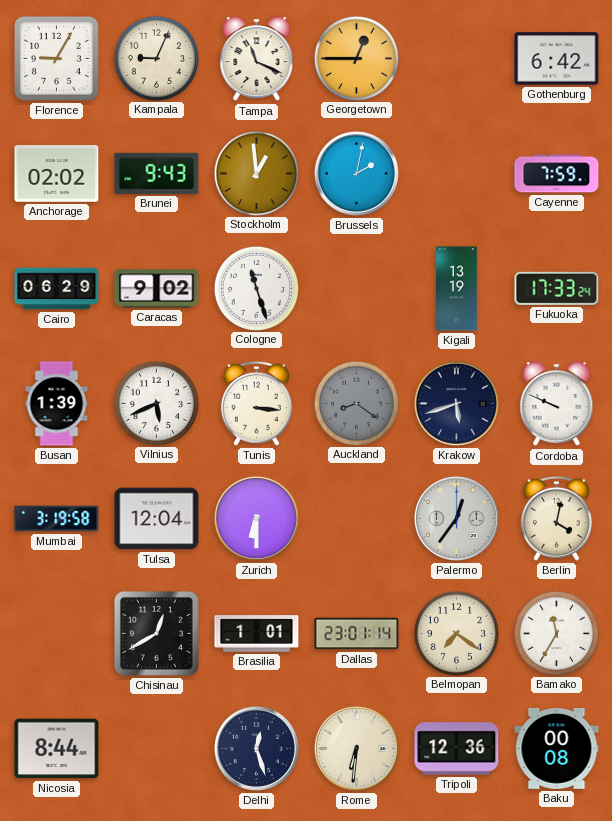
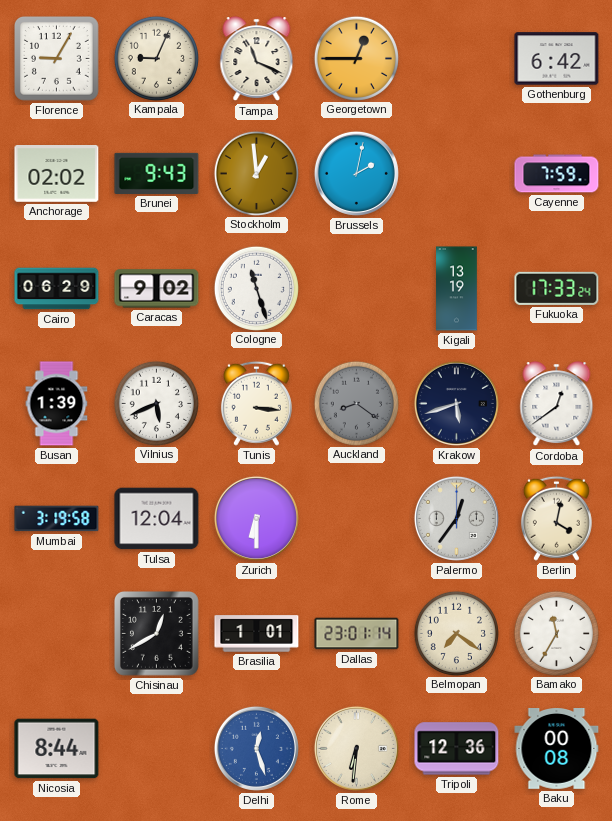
Cordoba: 9:49 -> 12:39 (557, 404)
Delhi dial: navy -> blue (256, 748)
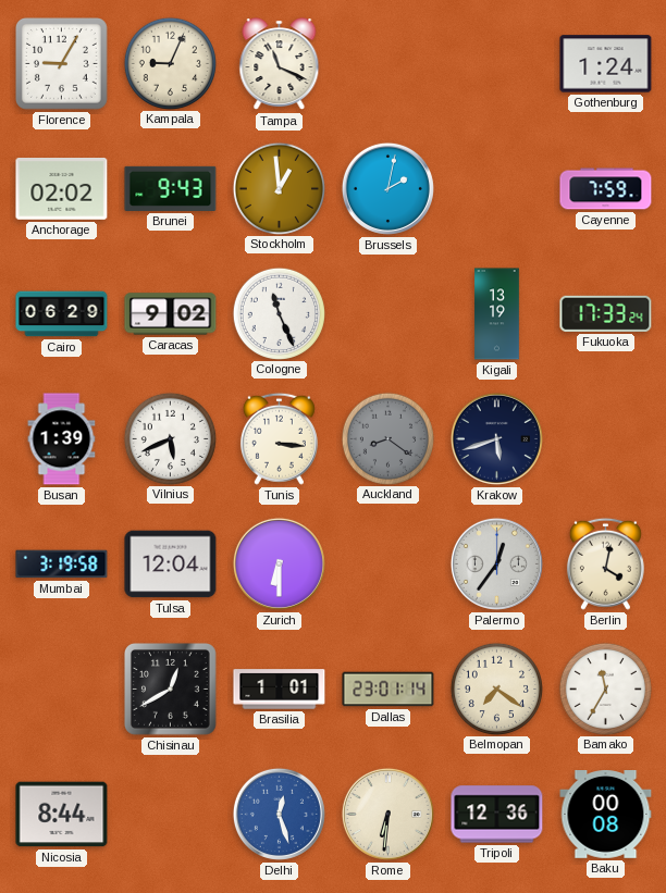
Georgetown: 12:45 -> none (356, 58)
Gothenburg: 6:42 -> 1:24 (606, 64)
Cologne: 11:27 -> 11:26 (279, 313)
Cordoba: 12:39 -> none (557, 404)
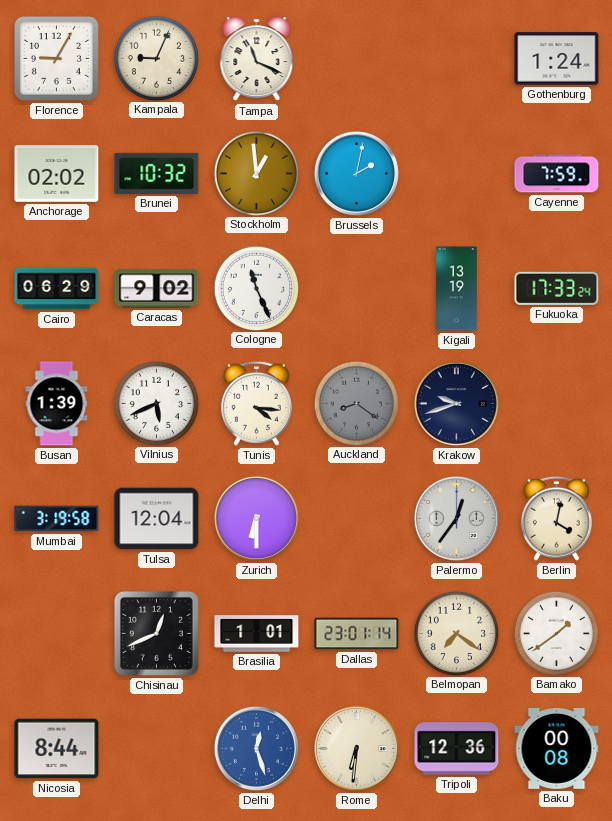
Brunei: 9:43 -> 10:32 (157, 173)
Tunis: 3:16 -> 4:16 (256, 403)
Krakow: 5:42 -> 9:42 (456, 403)
Chisinau: 12:40 -> 12:41 (157, 634)
Bamako: 11:35 -> 1:39 (556, 633)
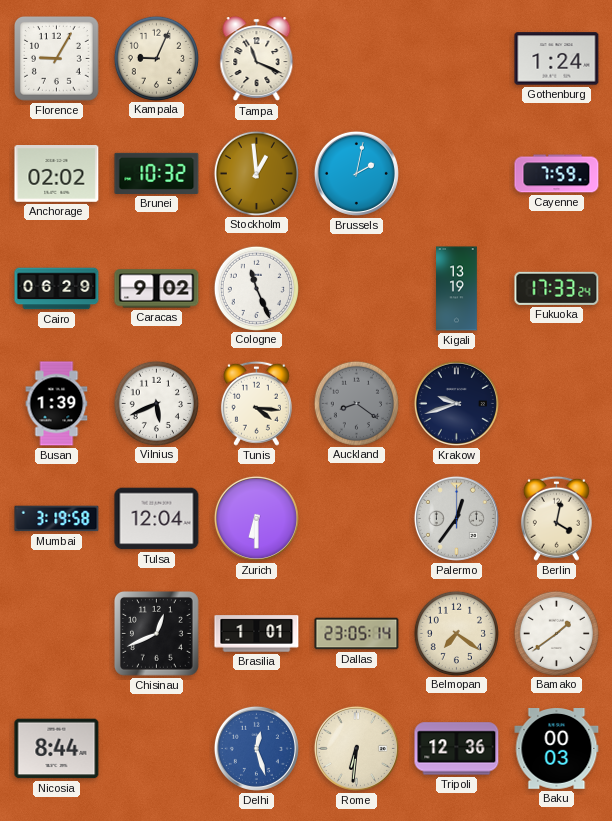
Dallas: 23:01 -> 23:05 (357, 634)
Baku: 00:08 -> 00:03 (557, 749)
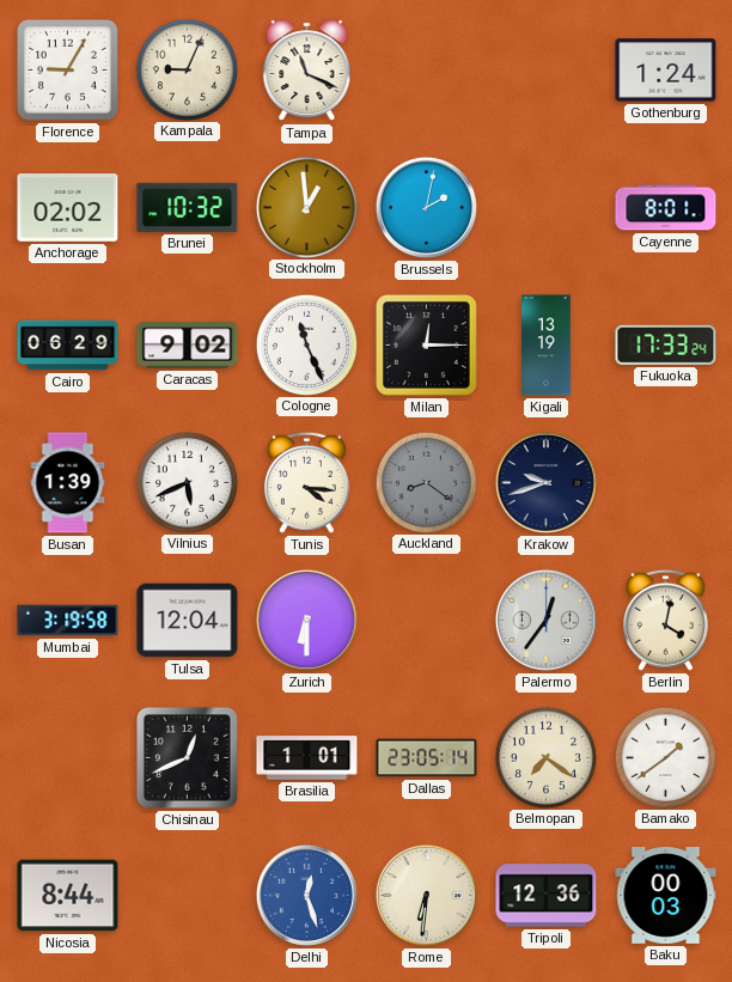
Cayenne: 7:59 -> 8:01 (666, 208)
Milan: none -> 12:15 (427, 346)
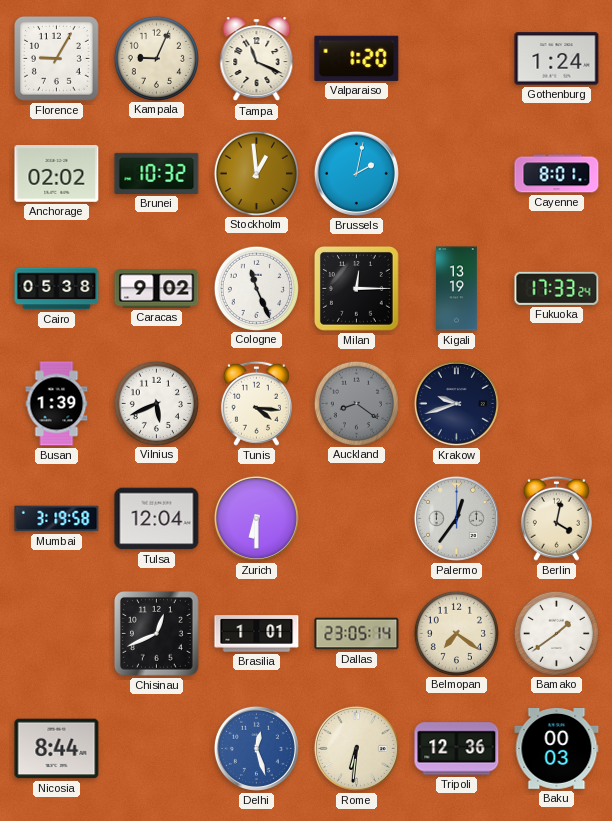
Valparaiso: none -> 1:20 (357, 58)
Cairo: 06:29 -> 05:38 (57, 289)
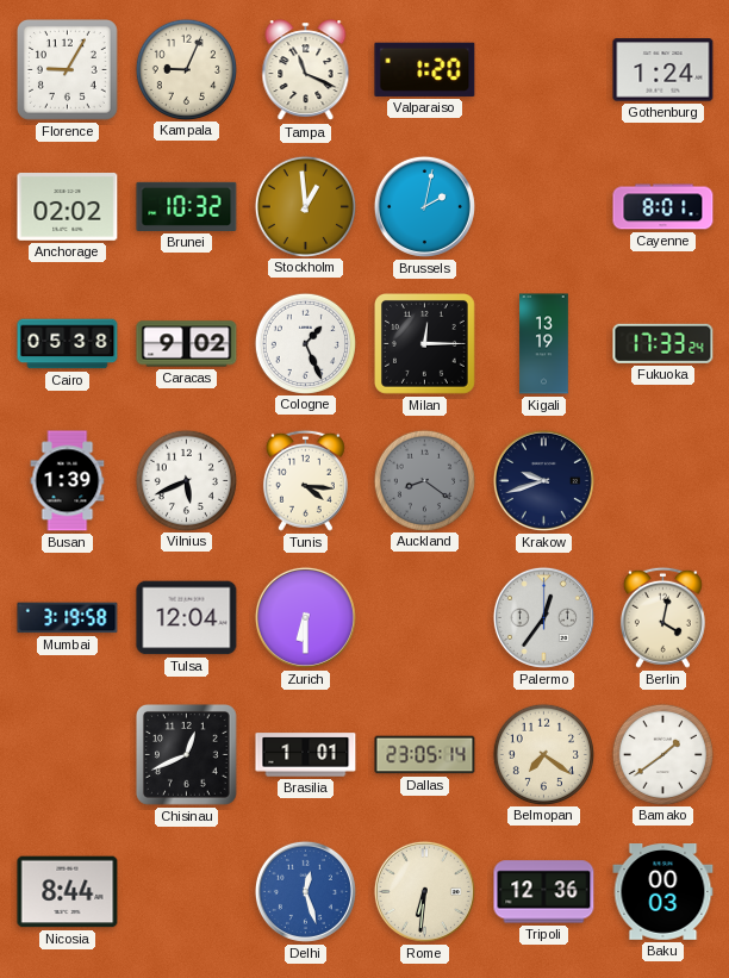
Cologne: 11:26 -> 1:26 (305, 343)
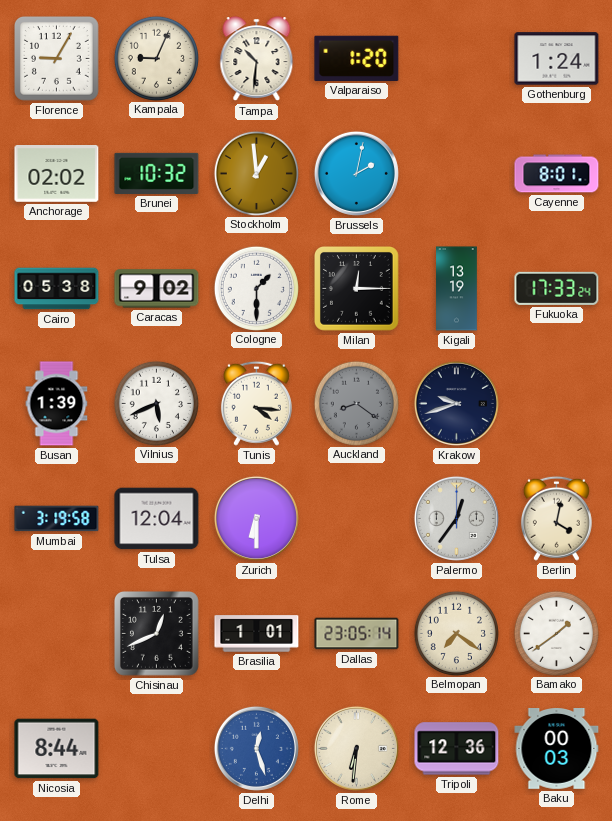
Tampa: 11:19 -> 10:31 (257, 59)
Cologne: 1:26 -> 1:30 (256, 288)
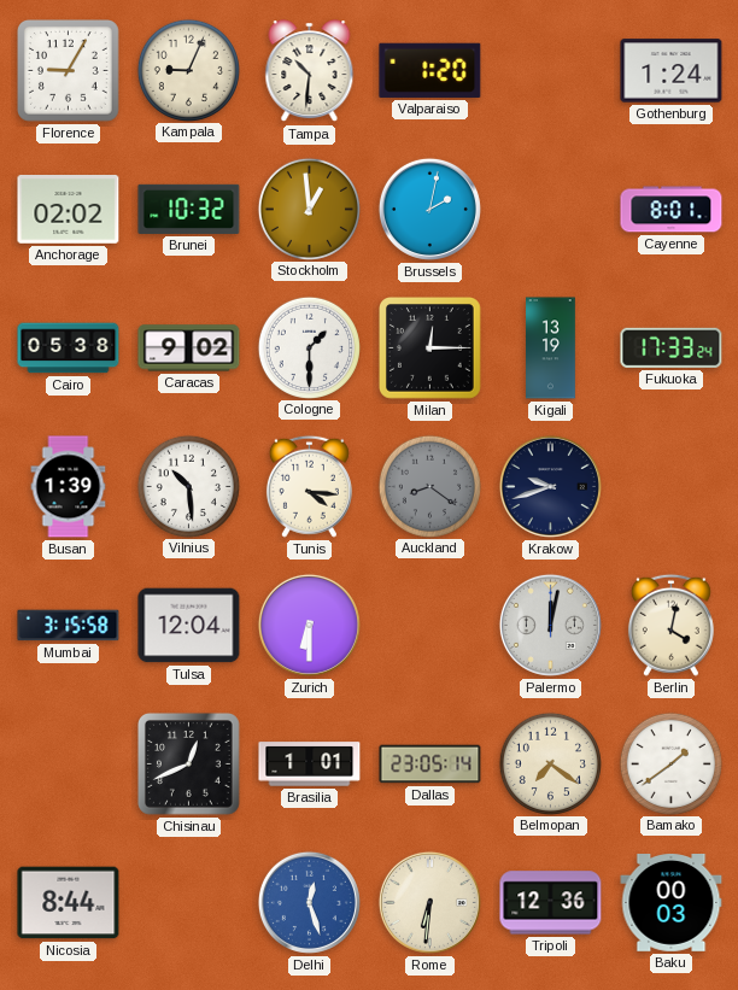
Vilnius: 5:41 -> 10:29 (188, 486)
Mumbai: 3:19 -> 3:15 (69, 626)
Palermo: 12:36 -> 12:02 (550, 625)
